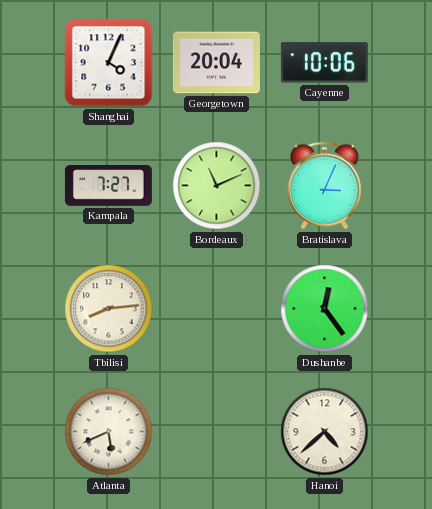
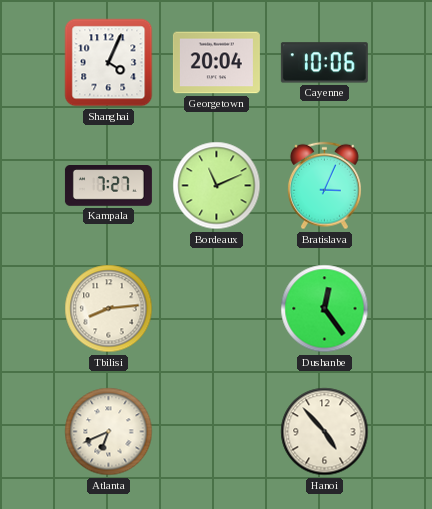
Atlanta: 5:41 -> 6:41 (109, 432)
Hanoi: 4:38 -> 4:53 (325, 432)
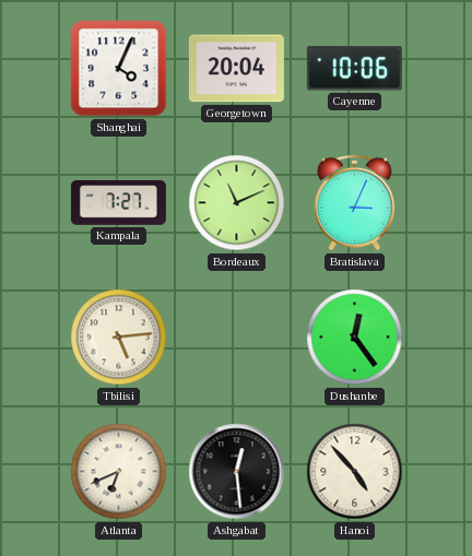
Tbilisi: 8:14 -> 5:14 (119, 338)
Ashgabat: none -> 12:29 (237, 472)
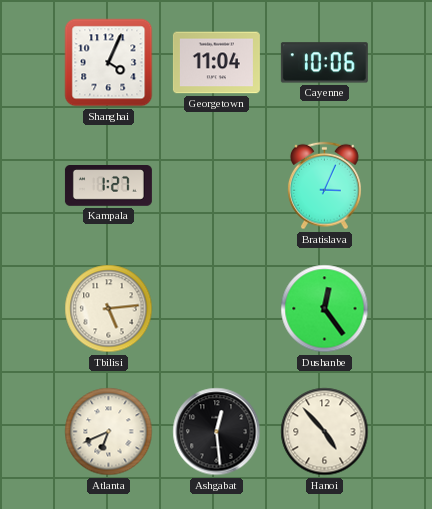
Georgetown: 20:04 -> 11:04 (216, 63)
Kampala: 7:27 -> 1:27 (108, 186)
Bordeaux: 11:11 -> none (237, 203)
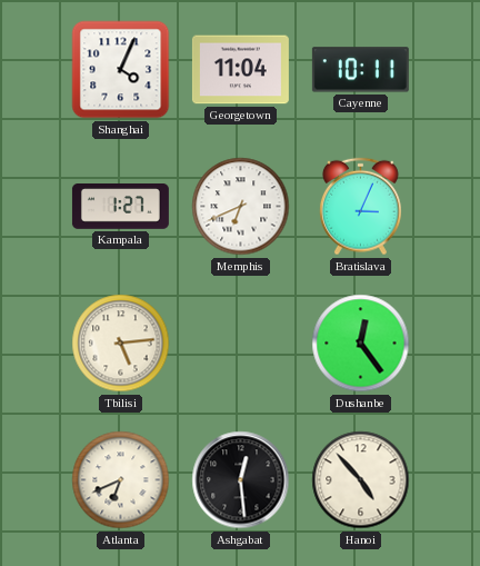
Cayenne: 10:06 -> 10:11 (360, 70)
Memphis: none -> 6:41 (241, 207)
